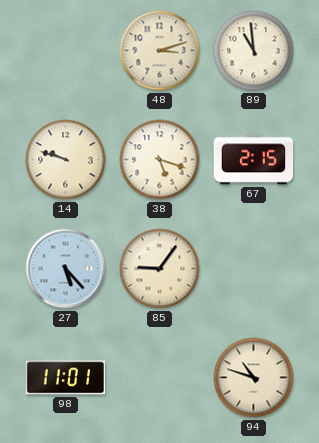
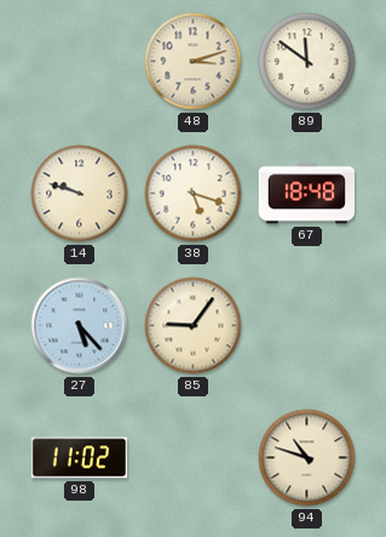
89: 10:59 -> 11:51 (307, 62)
67: 2:15 -> 18:48 (307, 194)
98: 11:01 -> 11:02 (80, 458)
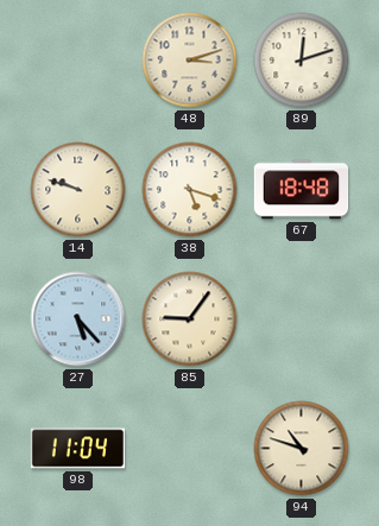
89: 11:51 -> 12:12 (302, 61)
98: 11:02 -> 11:04 (78, 449)
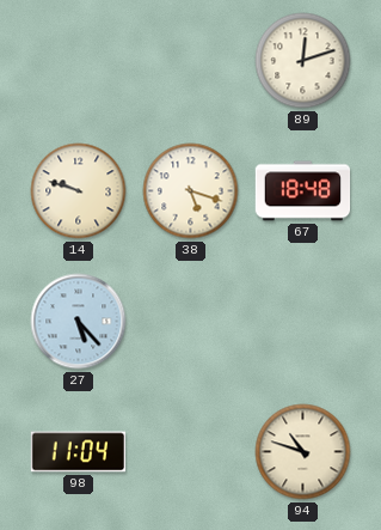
48: 3:12 -> none (190, 61)
85: 9:06 -> none (190, 319)
